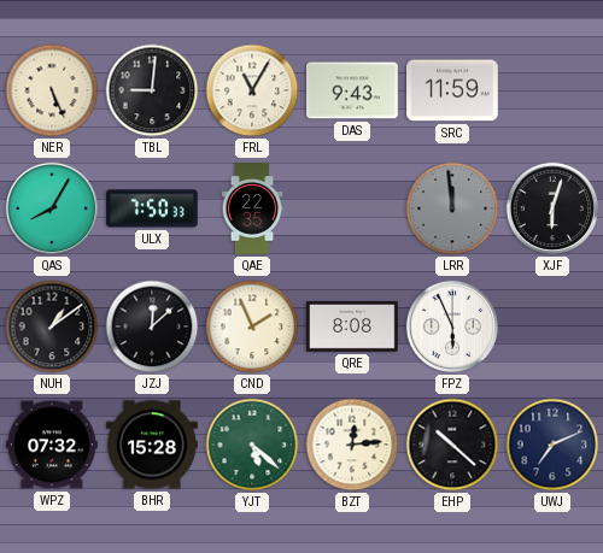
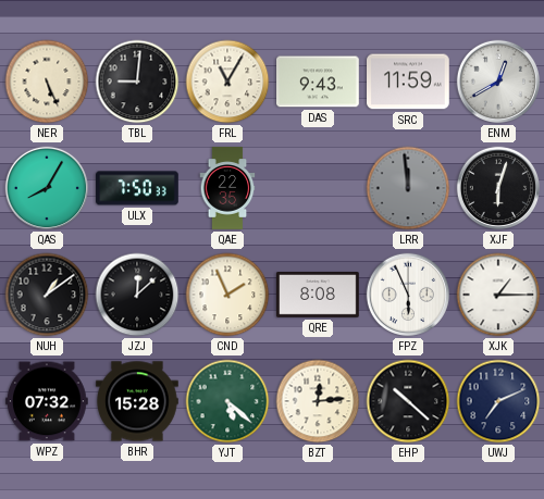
ENM: none -> 12:40 (498, 82)
XJK: none -> 1:15 (498, 295)
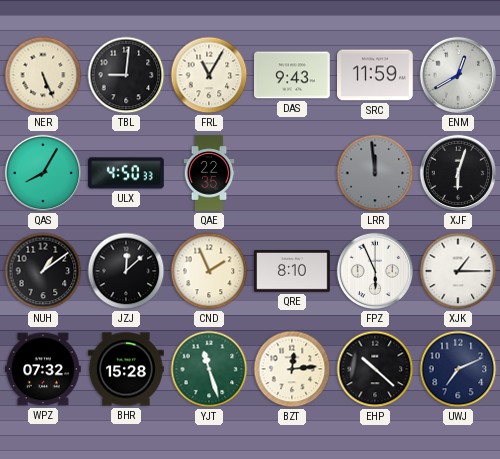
ULX: 7:50 -> 4:50 (126, 173)
QRE: 8:08 -> 8:10 (292, 272)
YJT: 5:22 -> 11:27 (209, 369)
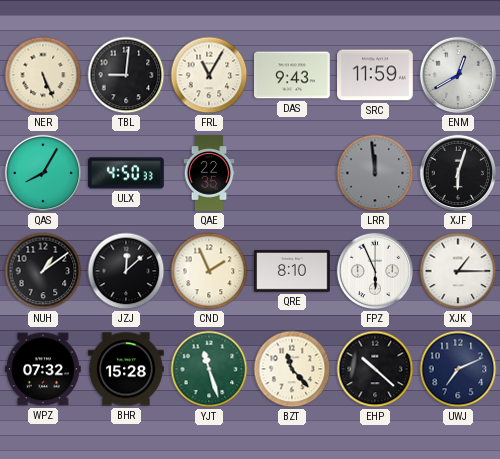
BZT: 12:14 -> 11:23 (292, 369)
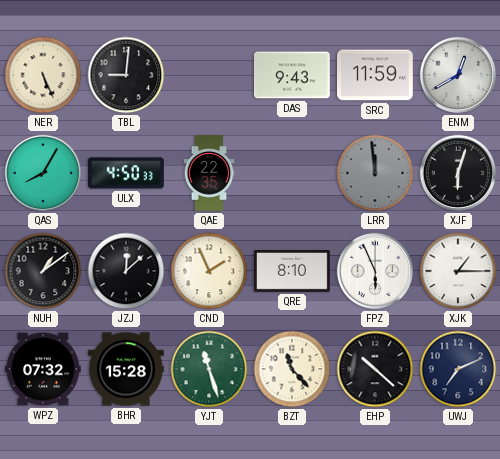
FRL: 11:05 -> none (209, 75)
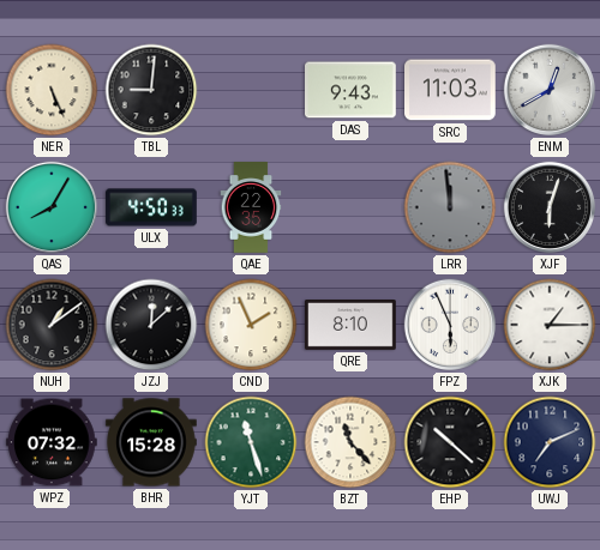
SRC: 11:59 -> 11:03 (451, 90)
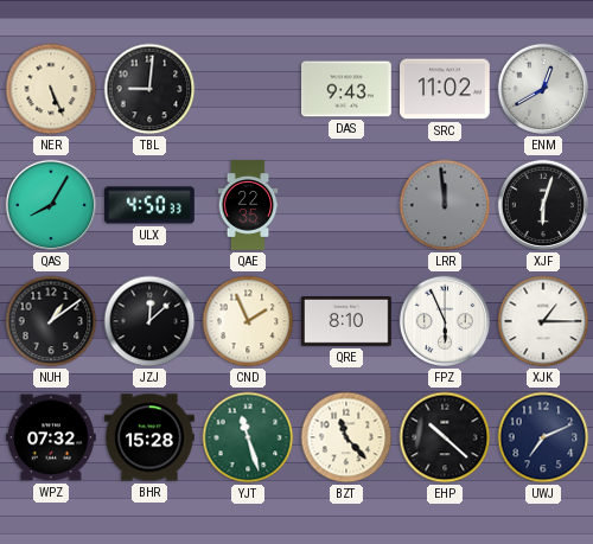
SRC: 11:03 -> 11:02 (446, 89)
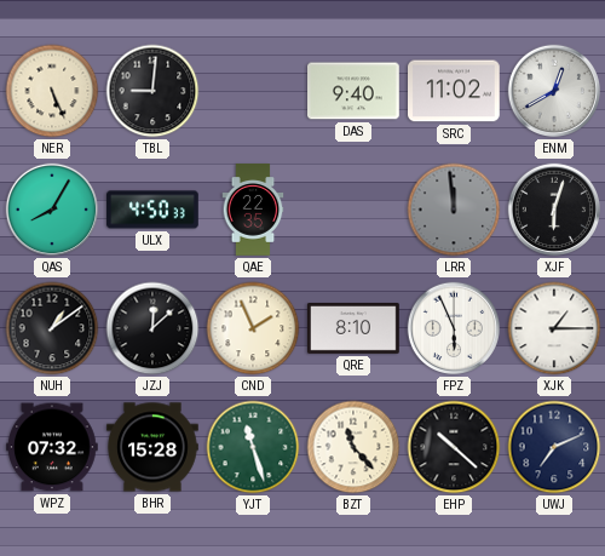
DAS: 9:43 -> 9:40 (355, 91)
